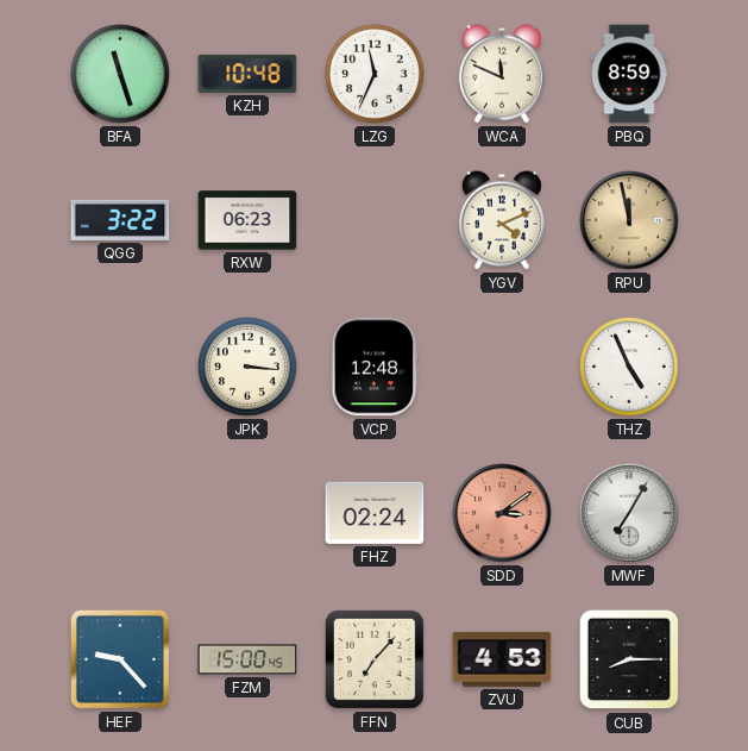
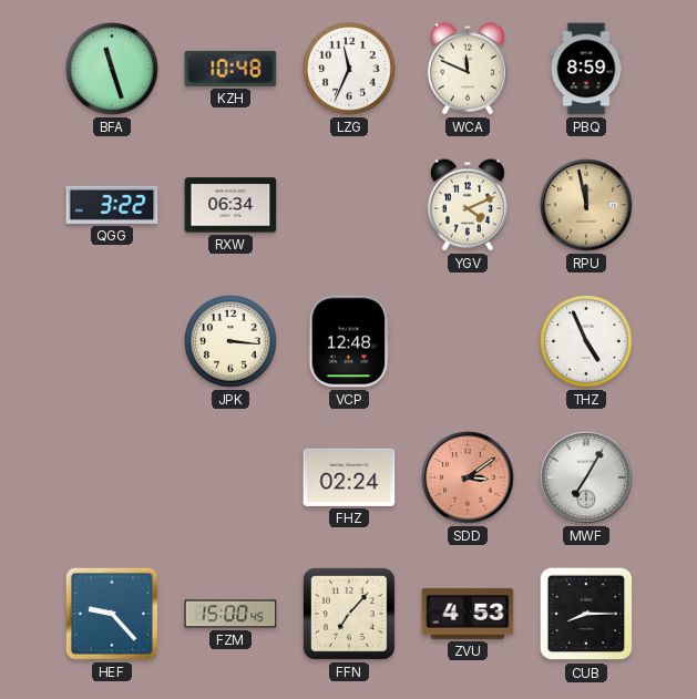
RXW: 06:23 -> 06:34 (230, 205)
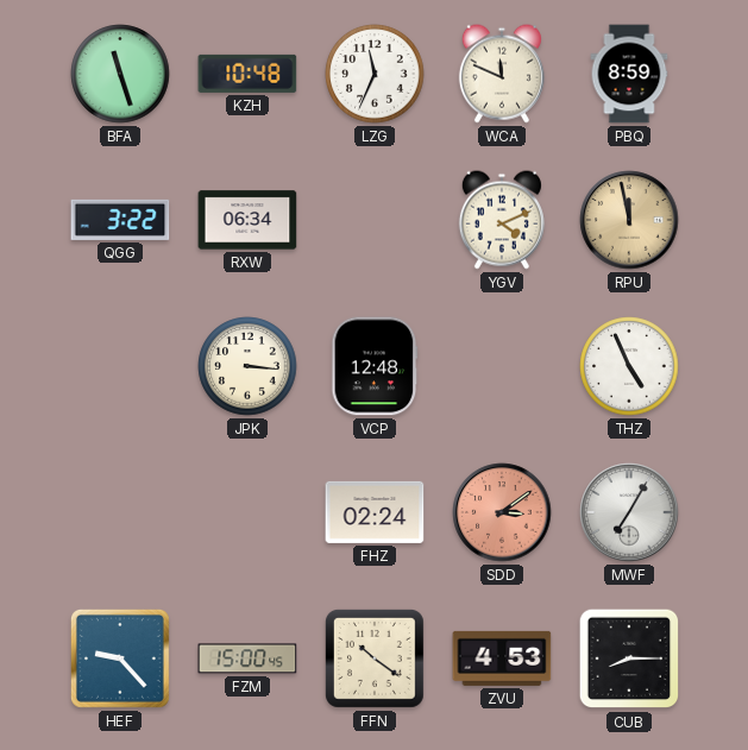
FFN: 7:07 -> 10:21 (375, 658)
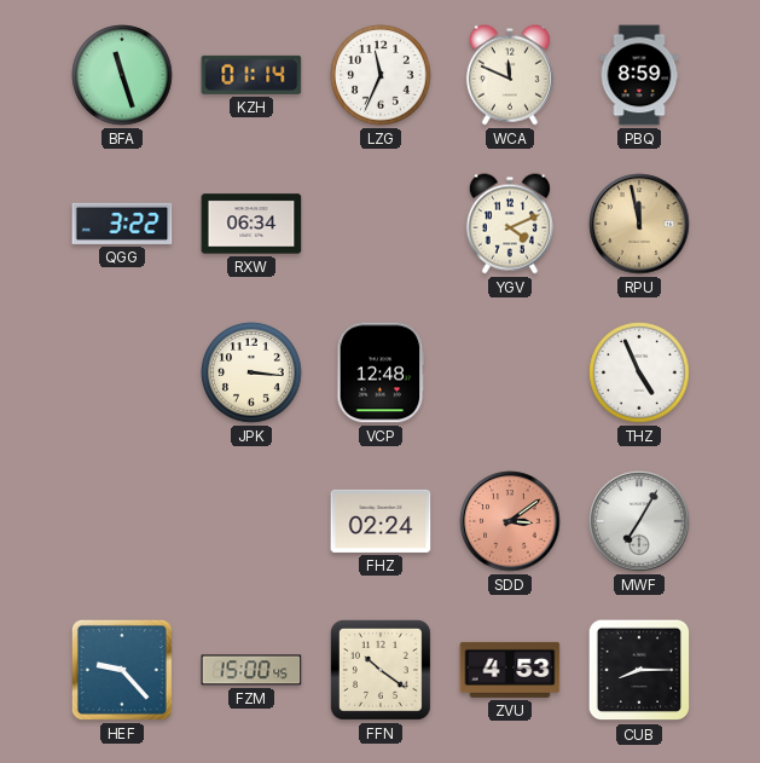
KZH: 10:48 -> 01:14 (251, 75)
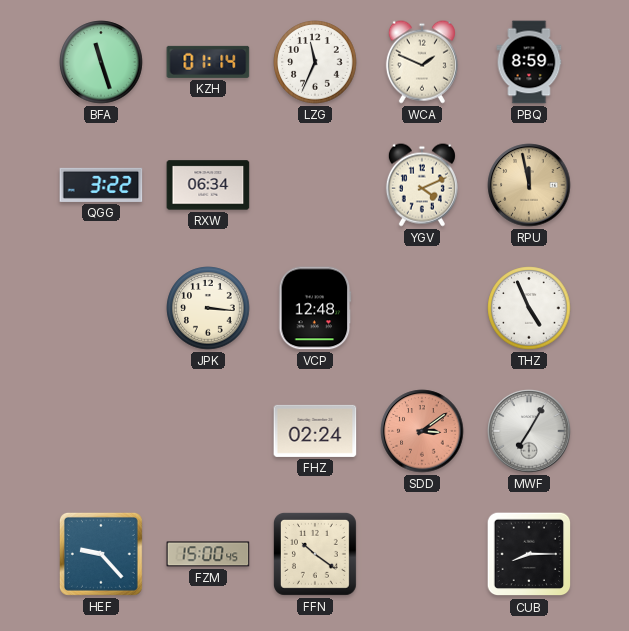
WCA: 11:49 -> 1:49 (422, 62)
ZVU: 4:53 -> none (510, 670)
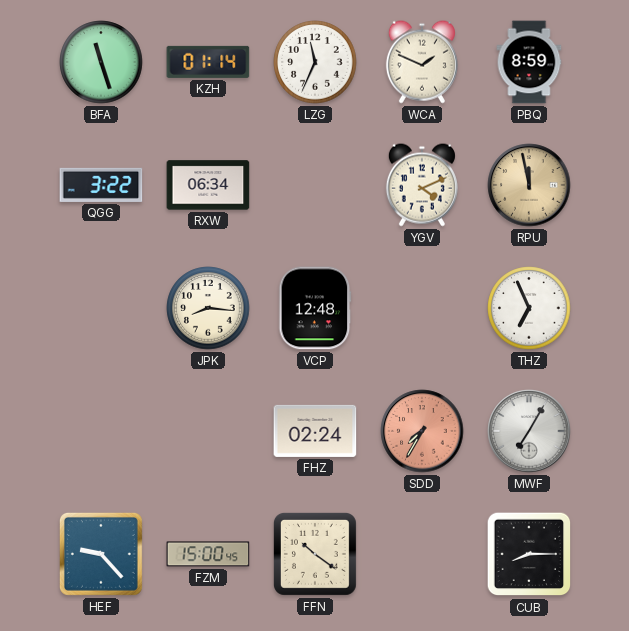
JPK: 3:16 -> 8:16 (208, 308)
THZ: 4:56 -> 6:56 (529, 308)
SDD: 3:09 -> 7:35 (422, 431)
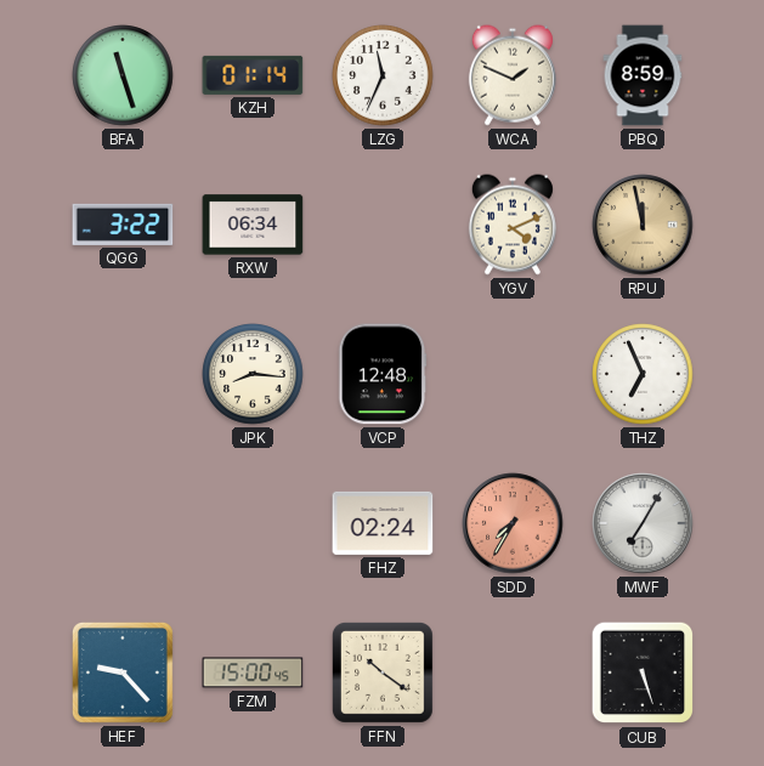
CUB: 8:15 -> 5:27 (643, 673)
